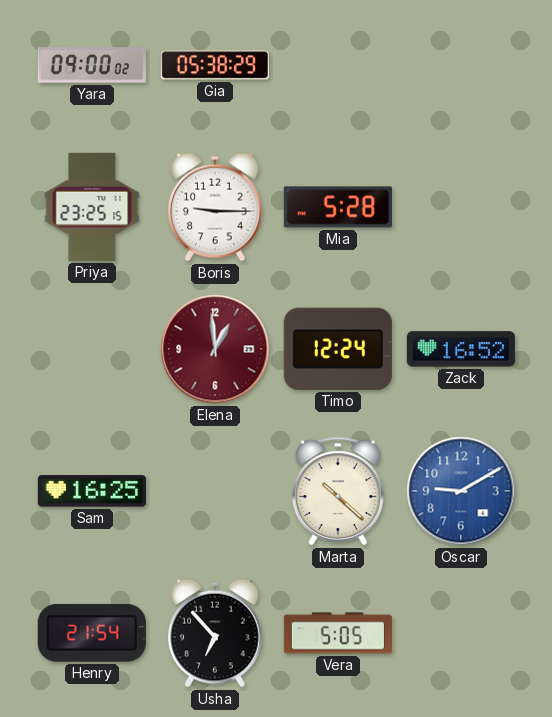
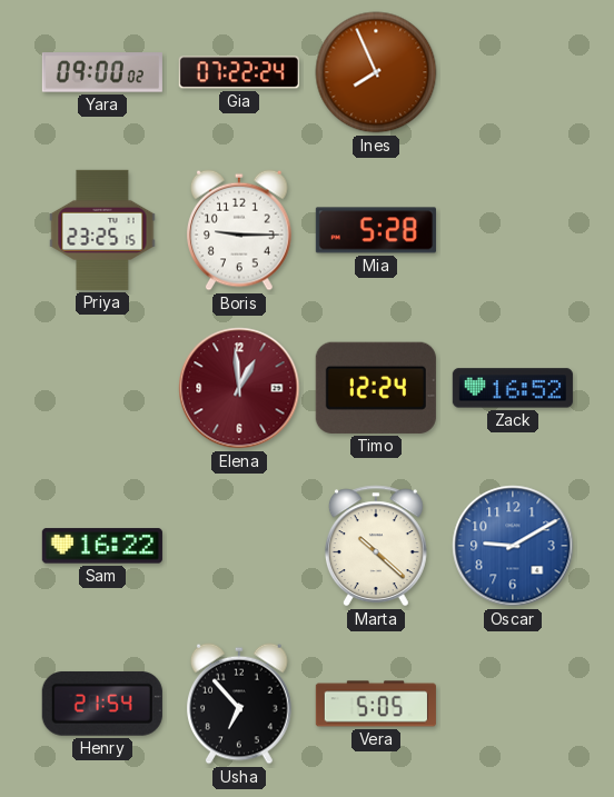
Gia: 05:38 -> 07:22 (239, 72)
Ines: none -> 7:56 (376, 72)
Sam: 16:25 -> 16:22 (102, 546)
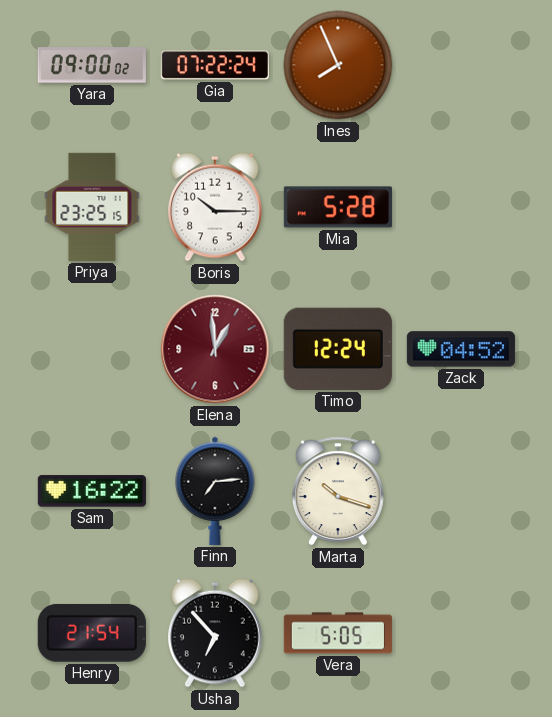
Boris: 9:15 -> 10:15 (216, 207)
Zack: 16:52 -> 04:52 (461, 349)
Finn: none -> 7:14 (215, 491)
Marta: 10:22 -> 10:18 (338, 491)
Oscar: 9:10 -> none (513, 546)
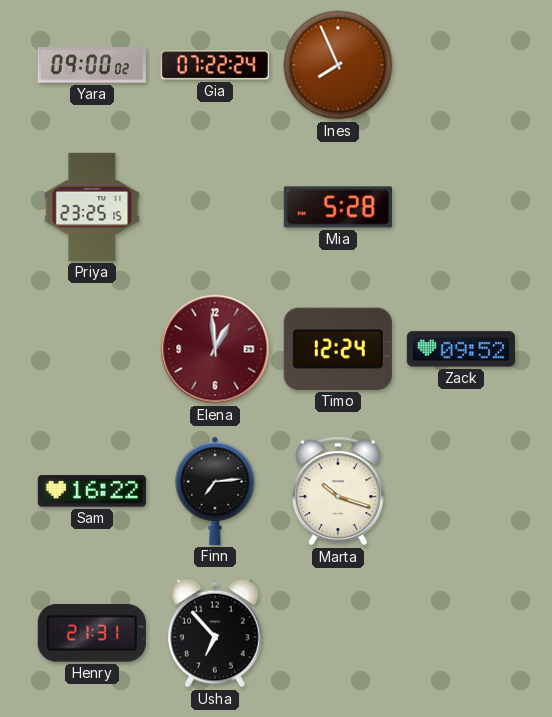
Boris: 10:15 -> none (216, 207)
Zack: 04:52 -> 09:52 (461, 349)
Henry: 21:54 -> 21:31 (92, 633)
Vera: 5:05 -> none (338, 633)
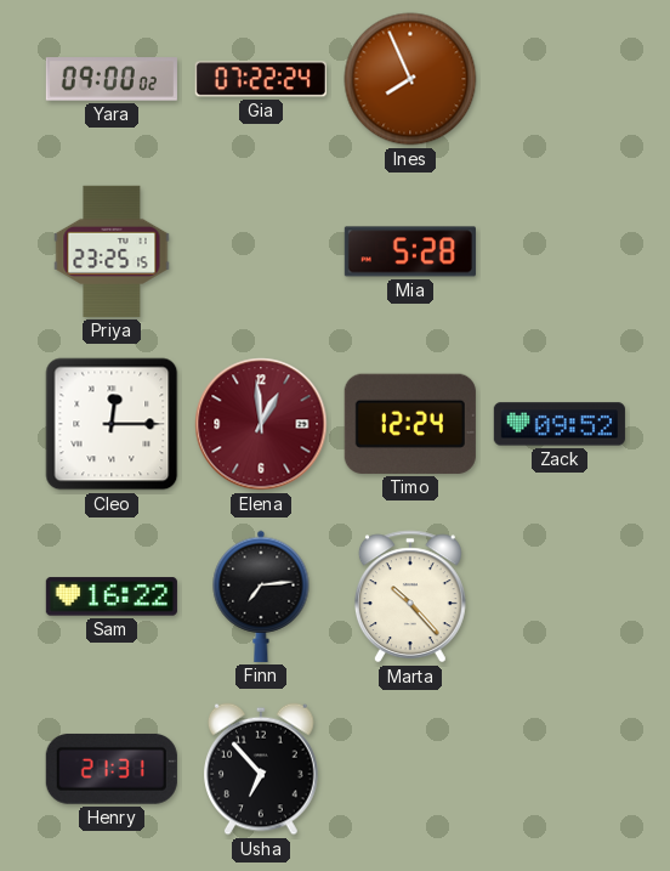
Cleo: none -> 12:15 (112, 424)
Marta: 10:18 -> 10:23 (410, 596)
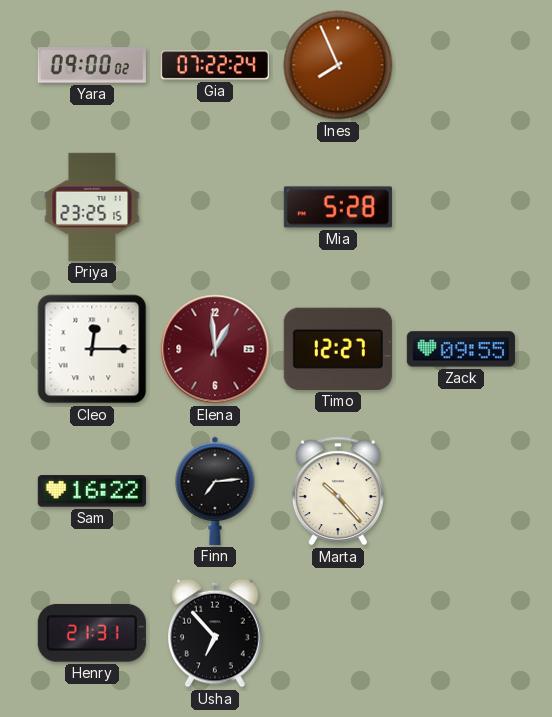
Timo: 12:24 -> 12:27 (338, 349)
Zack: 09:52 -> 09:55 (461, 349)
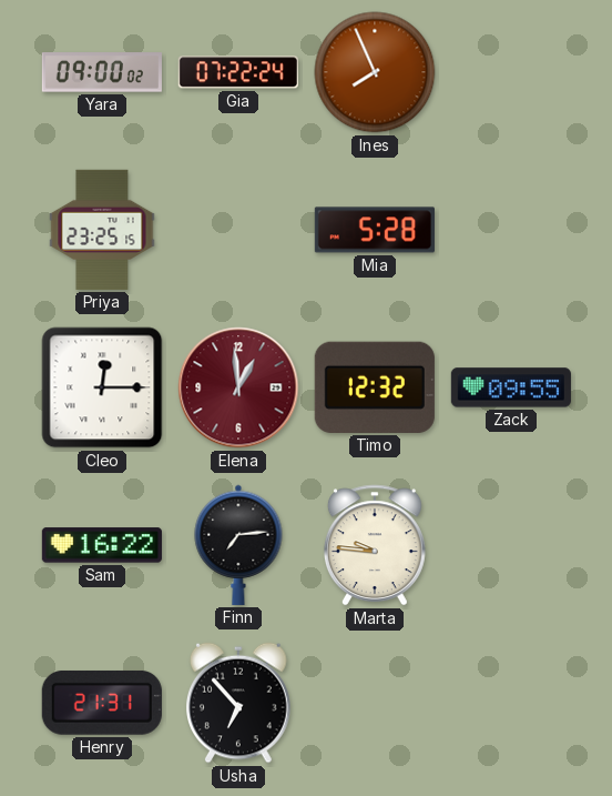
Timo: 12:27 -> 12:32 (375, 387)
Marta: 10:23 -> 9:46 (375, 545)
